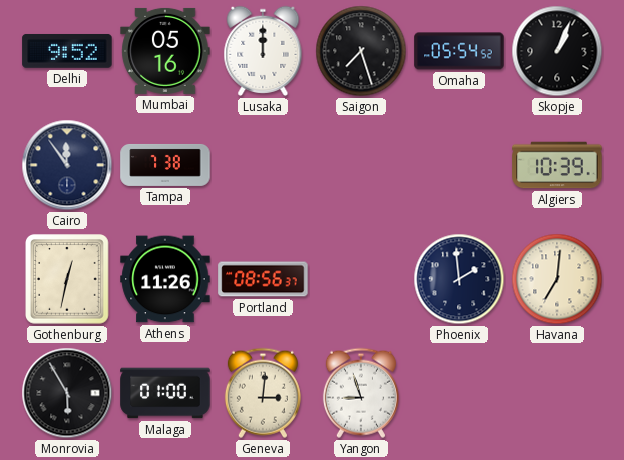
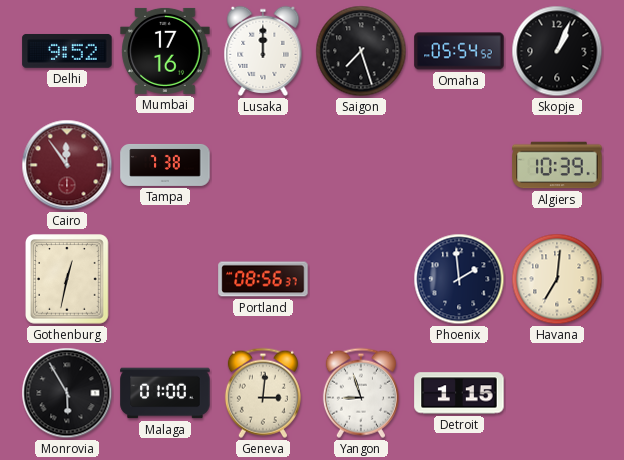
Mumbai: 05:16 -> 17:16 (165, 51)
Cairo dial: navy -> burgundy (67, 165)
Athens: 11:26 -> none (165, 279)
Detroit: none -> 1:15 (459, 393)
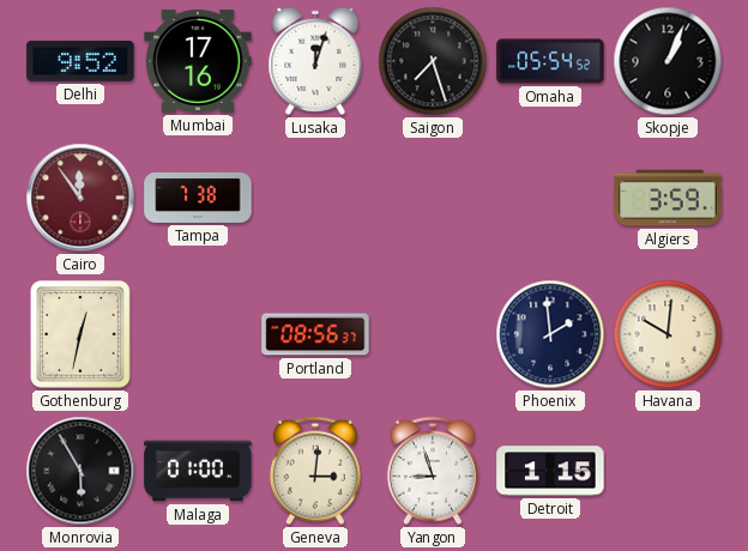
Lusaka: 12:00 -> 12:03 (315, 61)
Algiers: 10:39 -> 3:59 (668, 198)
Havana: 7:01 -> 10:01 (668, 334)
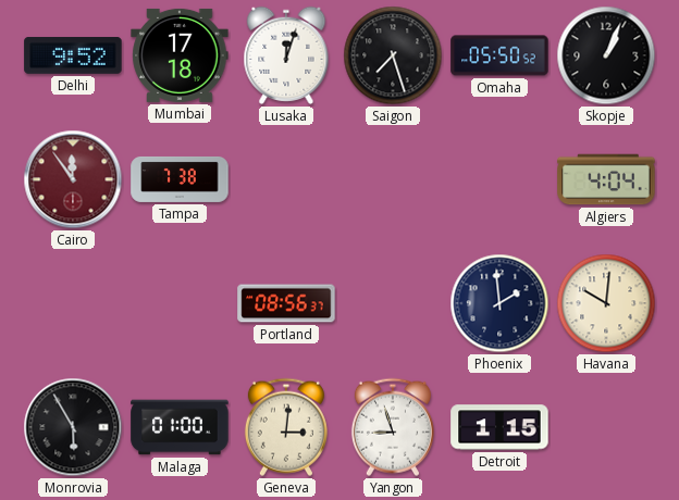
Mumbai: 17:16 -> 17:18 (180, 55)
Omaha: 05:54 -> 05:50 (499, 55)
Algiers: 3:59 -> 4:04 (606, 179)
Gothenburg: 12:32 -> none (82, 334)
